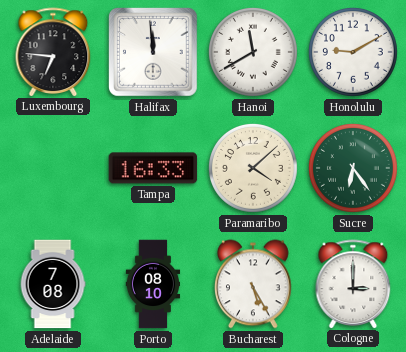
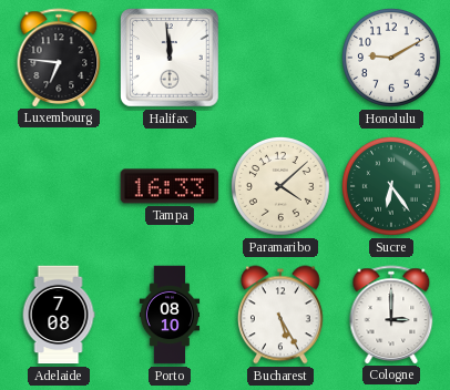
Hanoi: 11:40 -> none (253, 52)
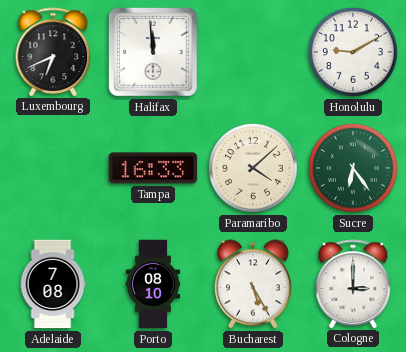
Luxembourg: 6:46 -> 6:41 (53, 52)
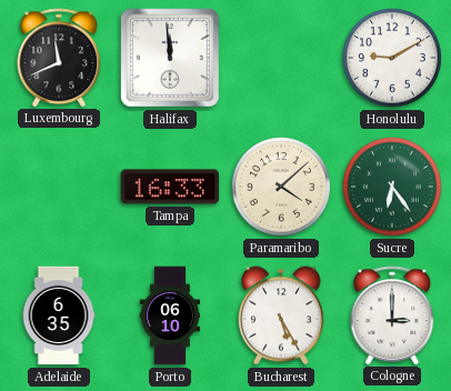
Luxembourg: 6:41 -> 11:41 (59, 58)
Adelaide: 7:08 -> 6:35 (59, 315)
Porto: 08:10 -> 06:10 (170, 315)
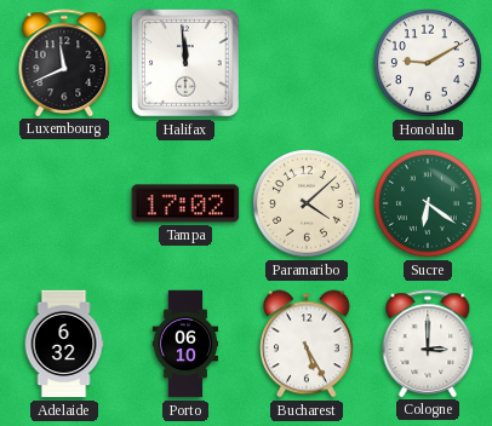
Tampa: 16:33 -> 17:02 (185, 203)
Sucre: 6:24 -> 6:21 (428, 203)
Adelaide: 6:35 -> 6:32 (64, 344)
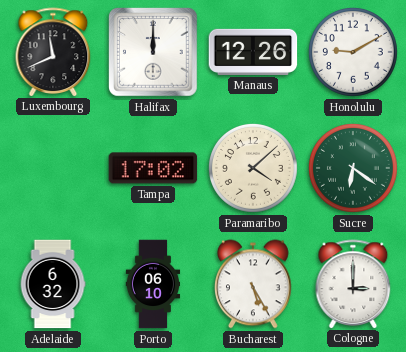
Halifax: 11:59 -> 12:00 (154, 53)
Manaus: none -> 12:26 (253, 52)
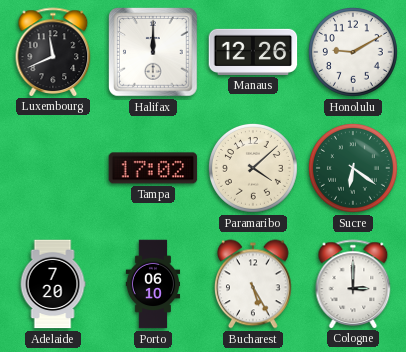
Adelaide: 6:32 -> 7:20 (53, 284)
